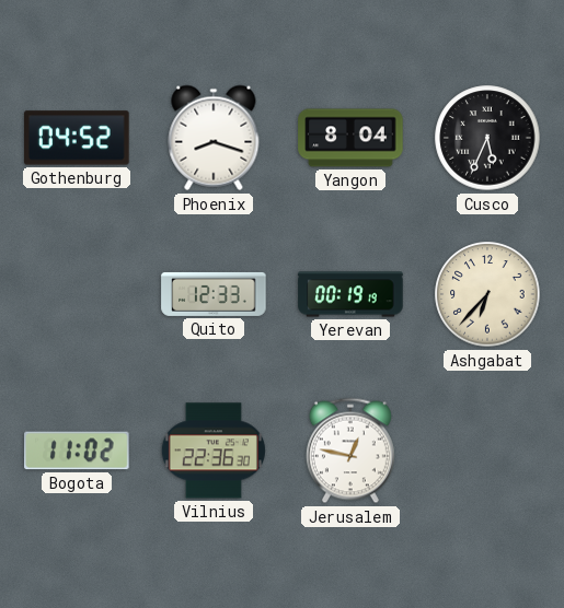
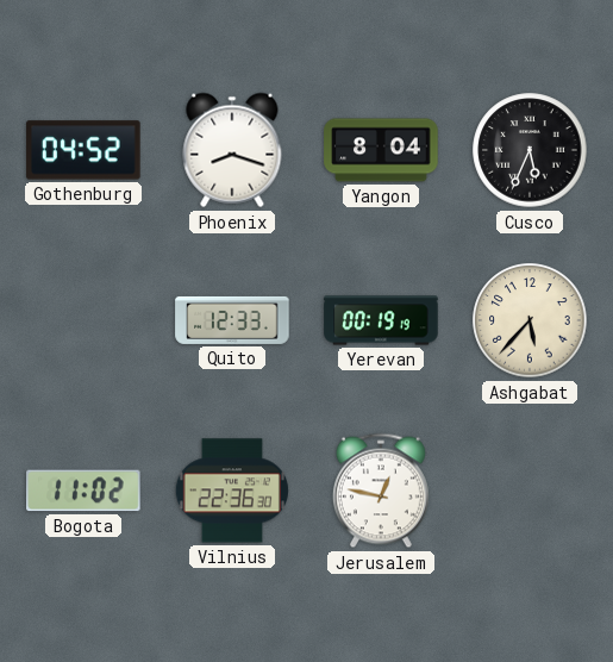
Ashgabat: 6:37 -> 5:37 (530, 320)
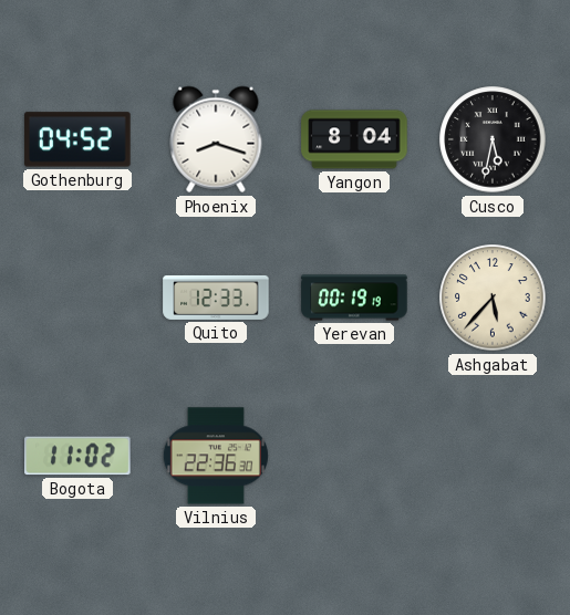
Cusco: 5:34 -> 5:32 (493, 139)
Jerusalem: 12:47 -> none (381, 491)
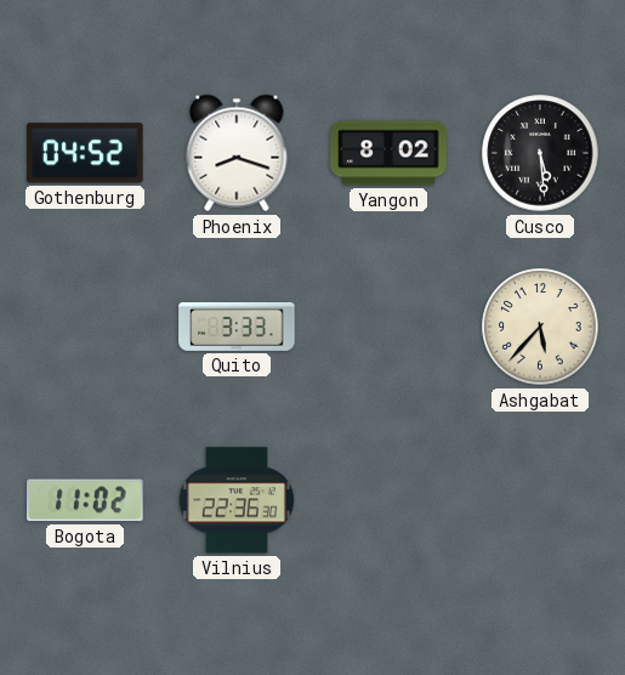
Yangon: 8:04 -> 8:02 (388, 153)
Cusco: 5:32 -> 5:29 (540, 153)
Quito: 12:33 -> 3:33 (237, 327)
Yerevan: 00:19 -> none (354, 298)
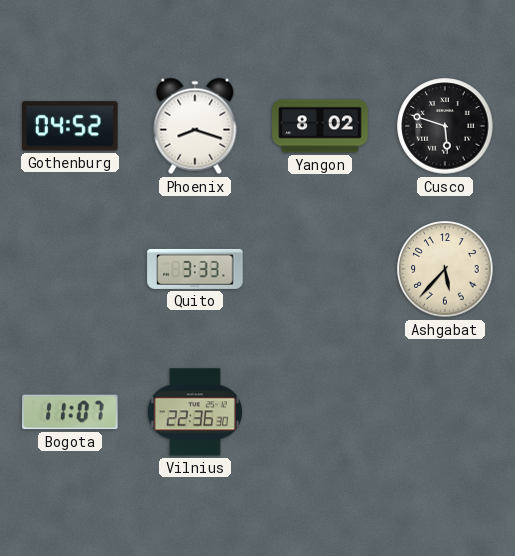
Cusco: 5:29 -> 5:48 (445, 126)
Bogota: 11:02 -> 11:07 (70, 412)
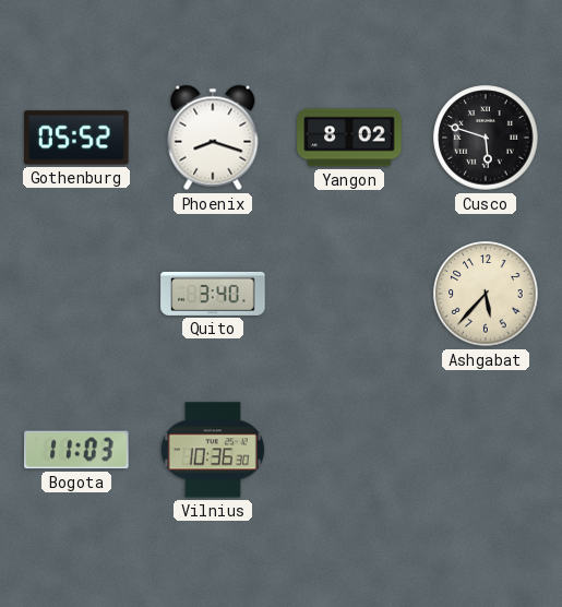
Gothenburg: 04:52 -> 05:52 (76, 138)
Quito: 3:33 -> 3:40 (213, 294)
Bogota: 11:07 -> 11:03 (76, 450)
Vilnius: 22:36 -> 10:36 (213, 450)
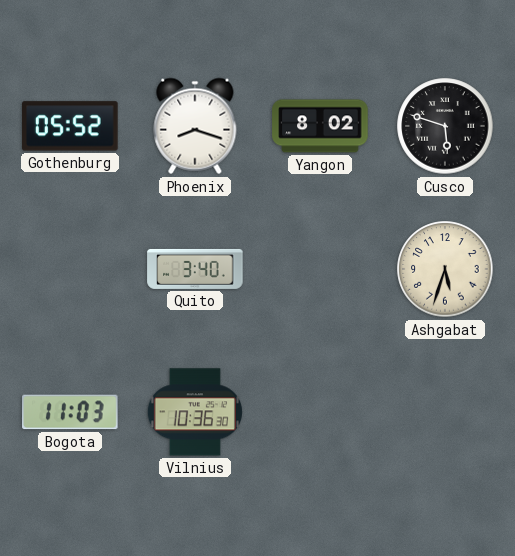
Ashgabat: 5:37 -> 5:33 (445, 269)
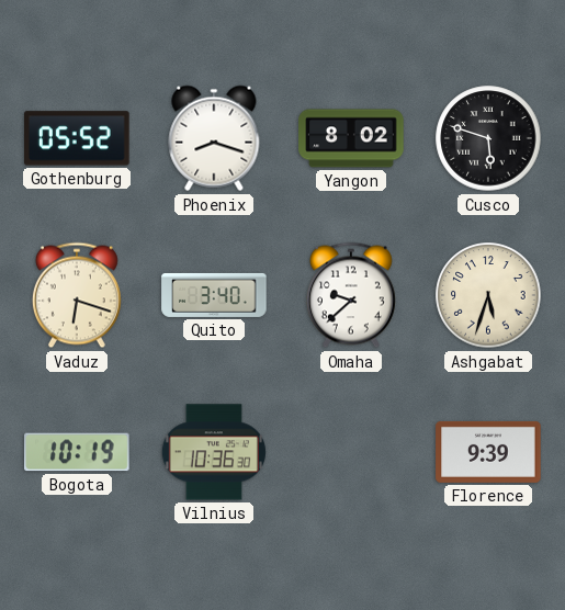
Vaduz: none -> 6:18 (77, 295)
Omaha: none -> 9:38 (351, 295)
Bogota: 11:03 -> 10:19 (77, 452)
Florence: none -> 9:39 (488, 452)
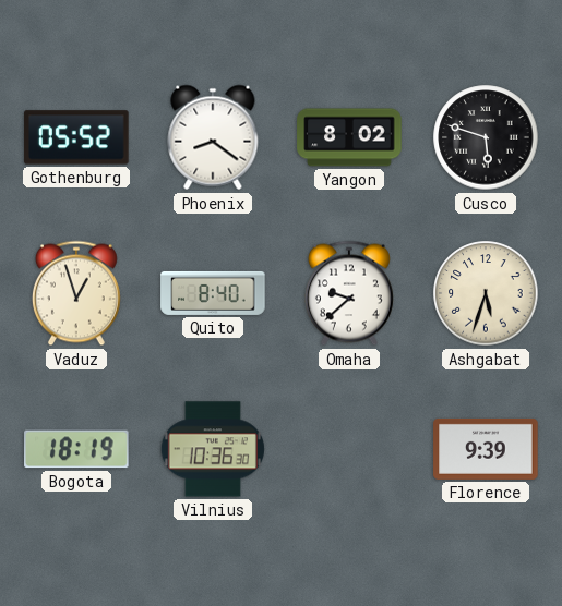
Phoenix: 8:18 -> 8:21 (213, 137)
Vaduz: 6:18 -> 12:57 (76, 293)
Quito: 3:40 -> 8:40 (213, 293)
Bogota: 10:19 -> 18:19 (76, 449)
